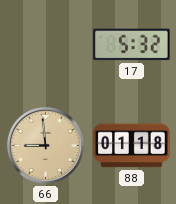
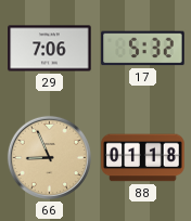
29: none -> 7:06 (50, 49)
66: 8:59 -> 8:56 (49, 157)
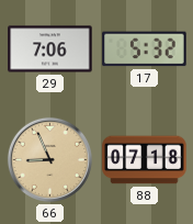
88: 01:18 -> 07:18 (145, 160)
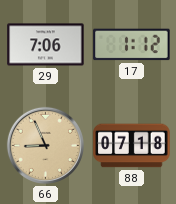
17: 5:32 -> 1:12 (132, 45)
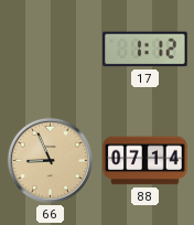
29: 7:06 -> none (46, 45)
88: 07:18 -> 07:14 (145, 161)
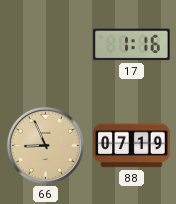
17: 1:12 -> 1:16 (132, 45)
88: 07:14 -> 07:19 (132, 146)
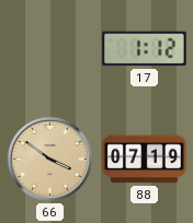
17: 1:16 -> 1:12 (145, 49)
66: 8:56 -> 3:51 (49, 159)
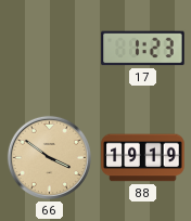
17: 1:12 -> 1:23 (143, 49)
88: 07:19 -> 19:19 (143, 158)
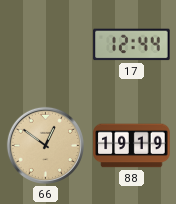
17: 1:23 -> 12:44 (132, 45)
66: 3:51 -> 12:51 (45, 145)
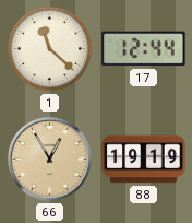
1: none -> 11:22 (50, 49)
66: 12:51 -> 12:55 (49, 159)
